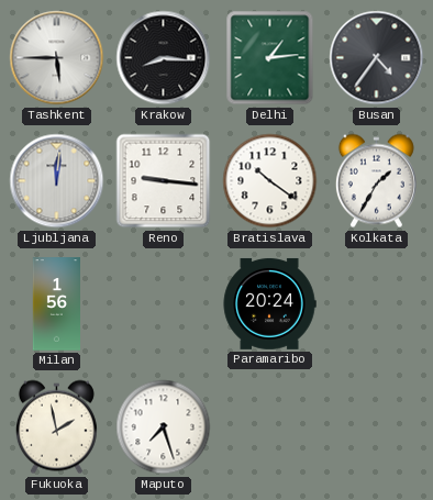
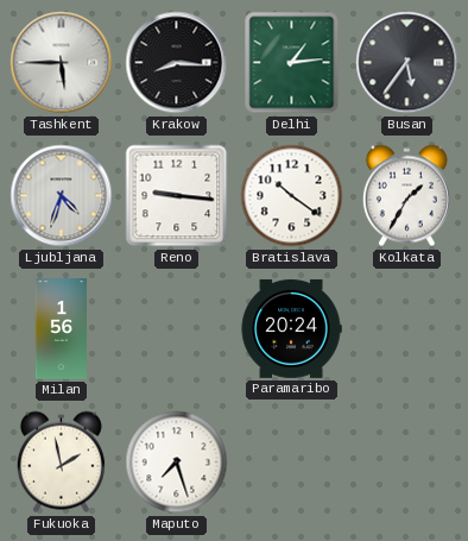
Busan: 4:36 -> 5:36 (407, 63)
Ljubljana: 12:01 -> 4:33 (62, 196)
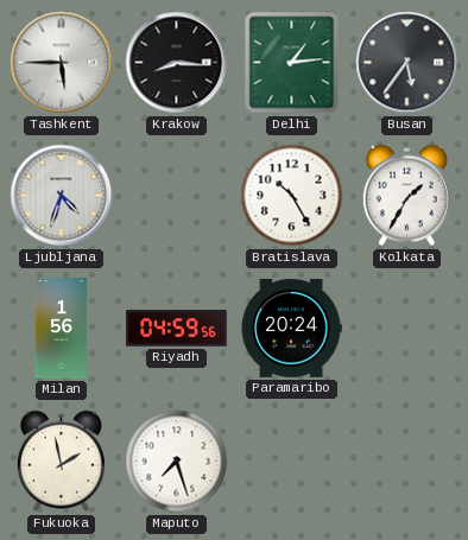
Reno: 9:16 -> none (177, 196)
Bratislava: 10:21 -> 10:25 (292, 196)
Riyadh: none -> 04:59 (177, 329)
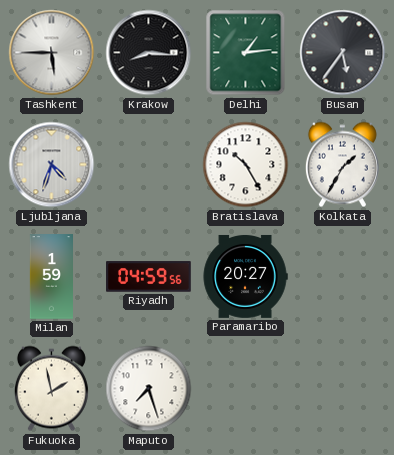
Milan: 1:56 -> 1:59 (51, 277)
Paramaribo: 20:24 -> 20:27 (245, 276)
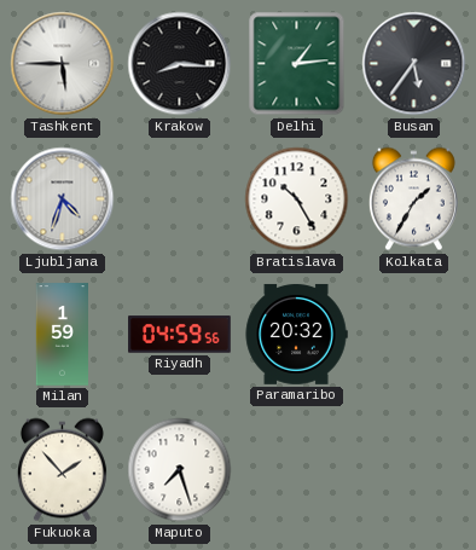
Paramaribo: 20:27 -> 20:32 (296, 334)
Fukuoka: 1:58 -> 1:53 (62, 470)
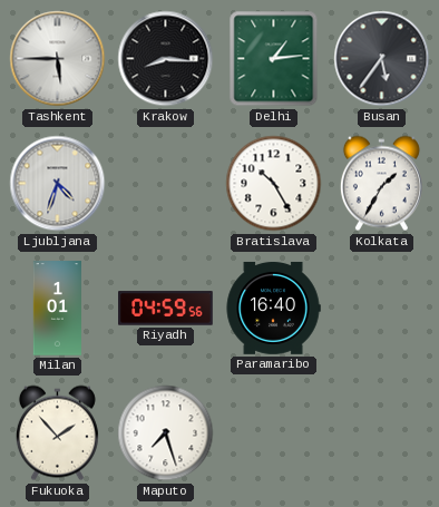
Milan: 1:59 -> 1:01 (57, 309)
Paramaribo: 20:32 -> 16:40 (273, 308)
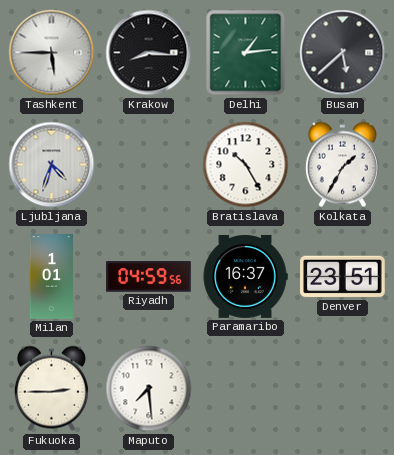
Busan: 5:36 -> 5:38 (343, 53)
Paramaribo: 16:40 -> 16:37 (245, 276)
Denver: none -> 23:51 (343, 277)
Fukuoka: 1:53 -> 2:45 (51, 389)
Maputo: 7:27 -> 7:29 (149, 389)
